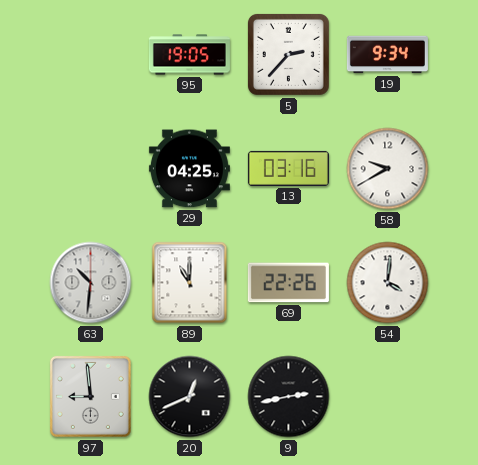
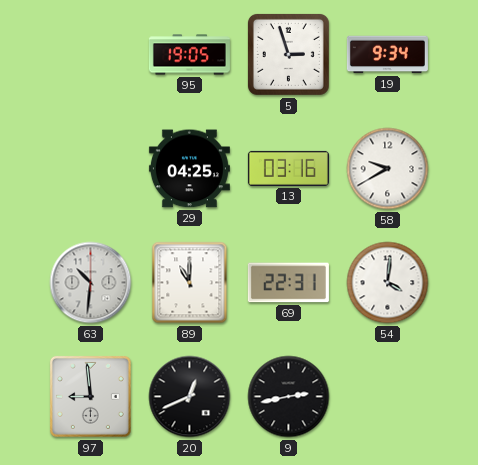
5: 2:37 -> 2:57 (288, 54)
69: 22:26 -> 22:31 (288, 283)
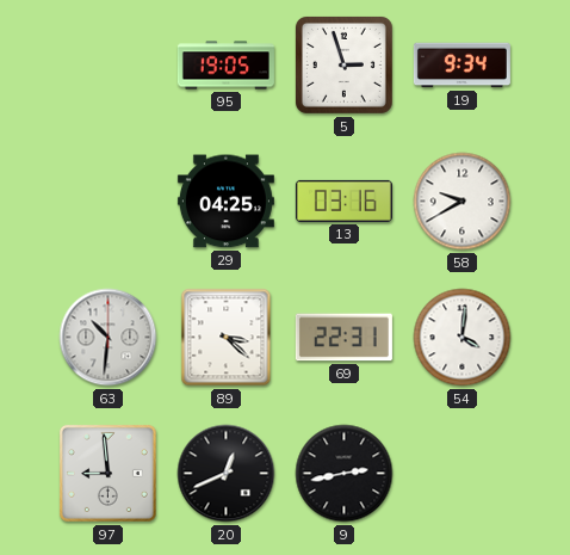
89: 11:00 -> 3:22 (227, 338)
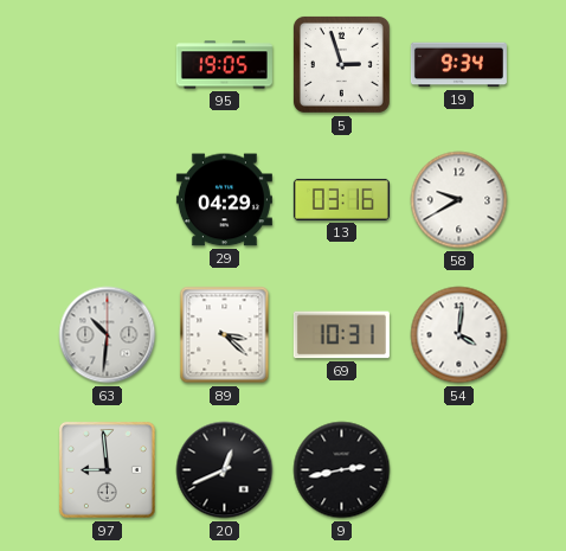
29: 04:25 -> 04:29 (224, 200)
69: 22:31 -> 10:31 (341, 335)
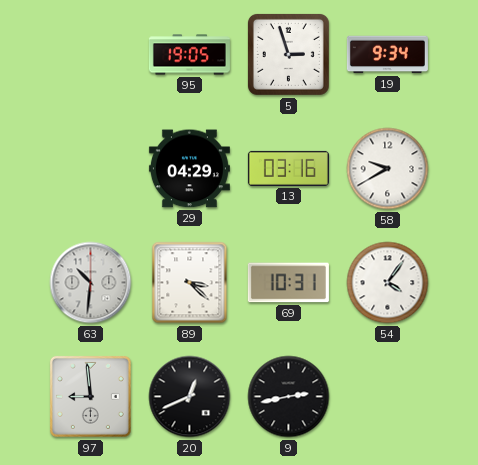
54: 4:01 -> 4:06 (388, 283)
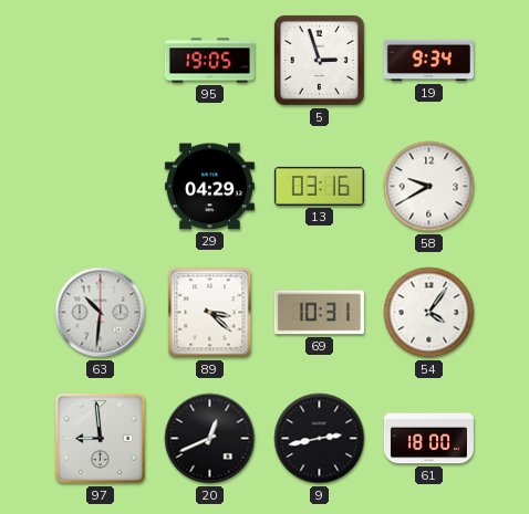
61: none -> 18:00 (428, 439)
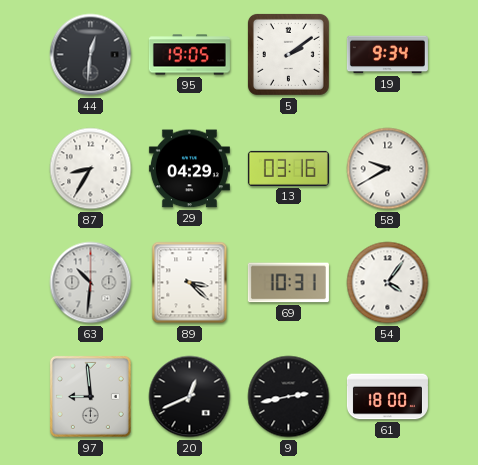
44: none -> 12:31 (91, 55)
5: 2:57 -> 2:09 (288, 54)
87: none -> 8:35 (91, 169)
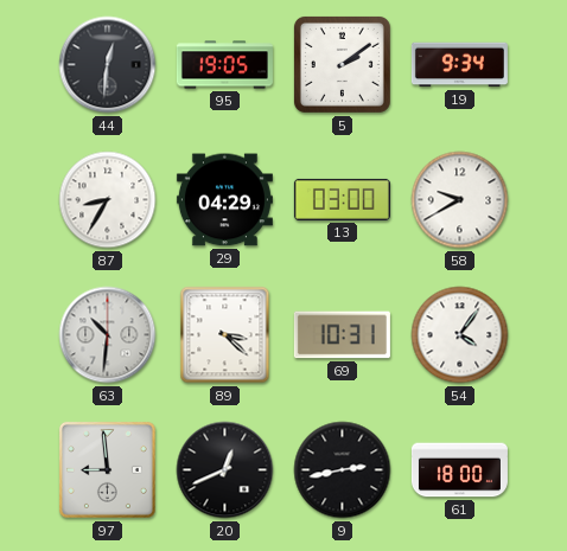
13: 03:16 -> 03:00 (342, 199)
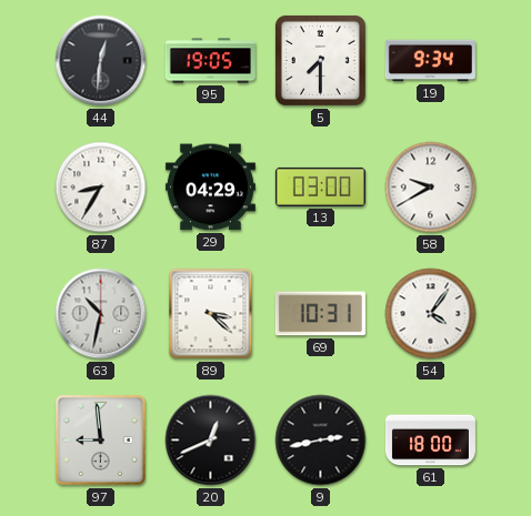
5: 2:09 -> 7:30 (320, 60)
63: 10:31 -> 10:32 (101, 314)
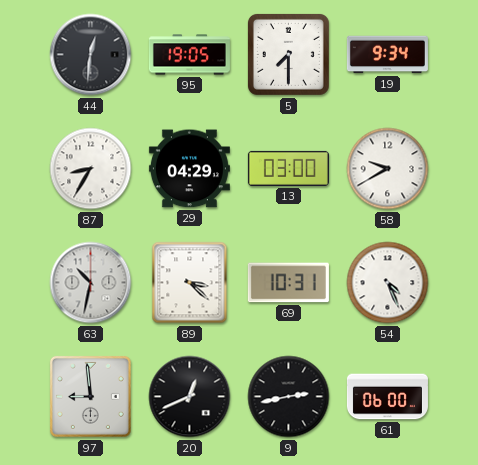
54: 4:06 -> 4:26 (388, 283)
61: 18:00 -> 06:00 (387, 397)
